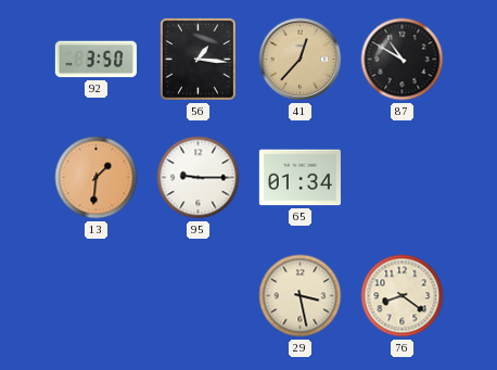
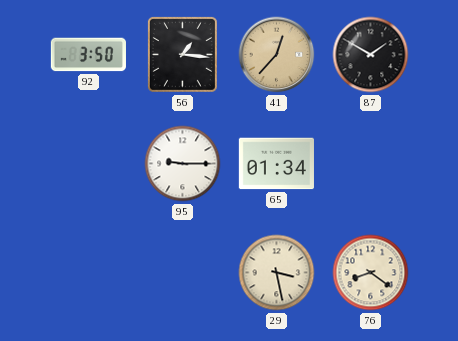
87: 10:50 -> 1:50 (371, 55)
13: 1:31 -> none (97, 178)
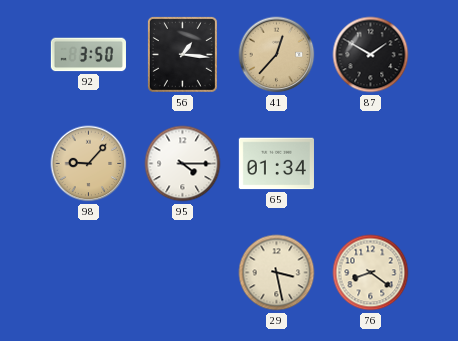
98: none -> 9:07 (89, 164)
95: 9:15 -> 4:15 (183, 164)
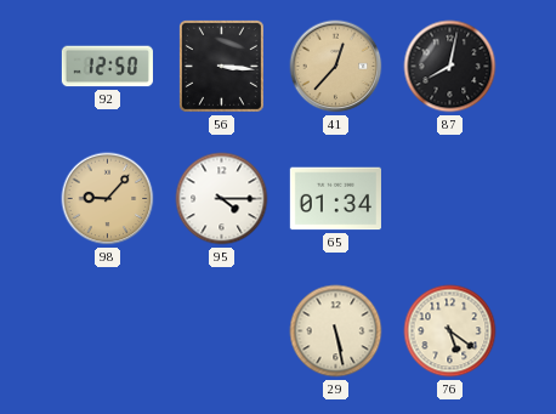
92: 3:50 -> 12:50 (107, 67)
56: 1:16 -> 3:16 (221, 66)
87: 1:50 -> 8:02 (450, 67)
29: 3:28 -> 5:28 (336, 331)
76: 8:21 -> 5:21 (450, 331)
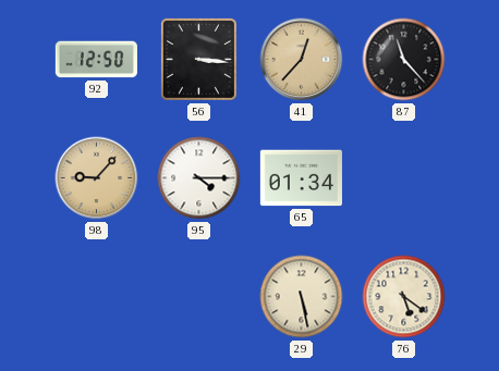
87: 8:02 -> 11:23 (404, 60)
